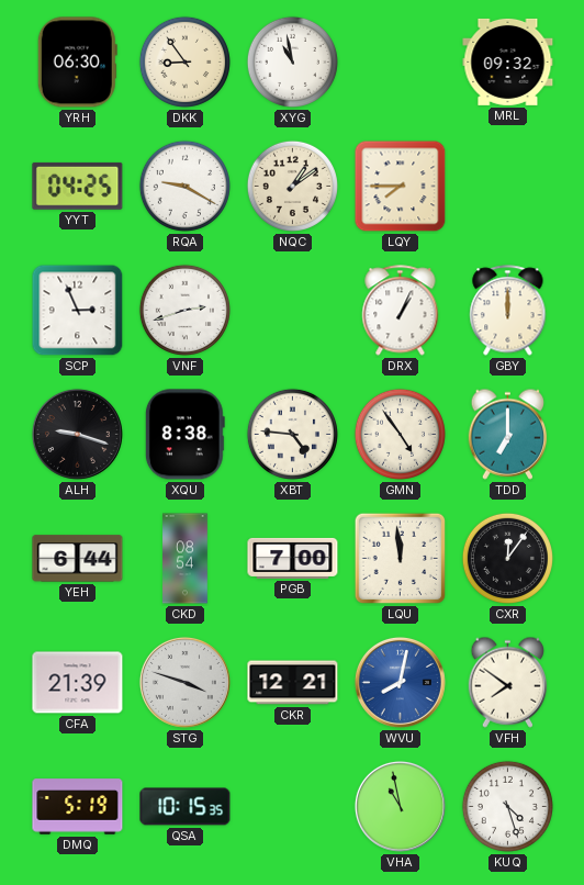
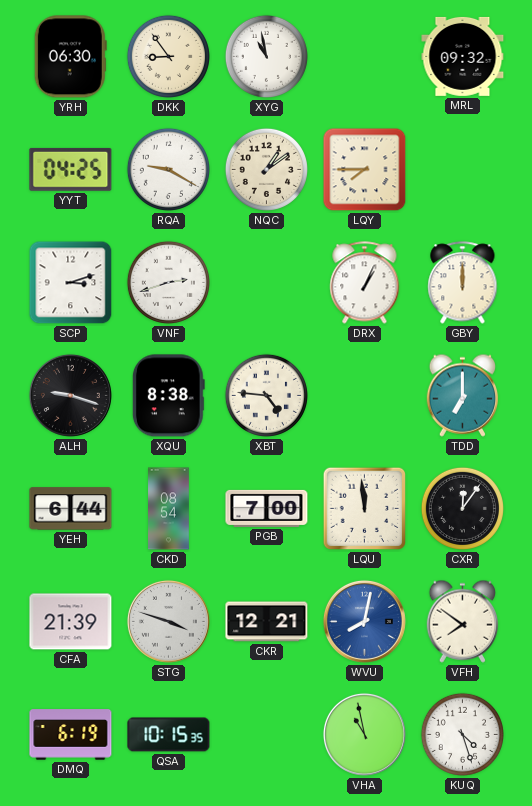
SCP: 2:56 -> 3:12 (71, 283)
GMN: 4:54 -> none (400, 434)
DMQ: 5:19 -> 6:19 (71, 735)
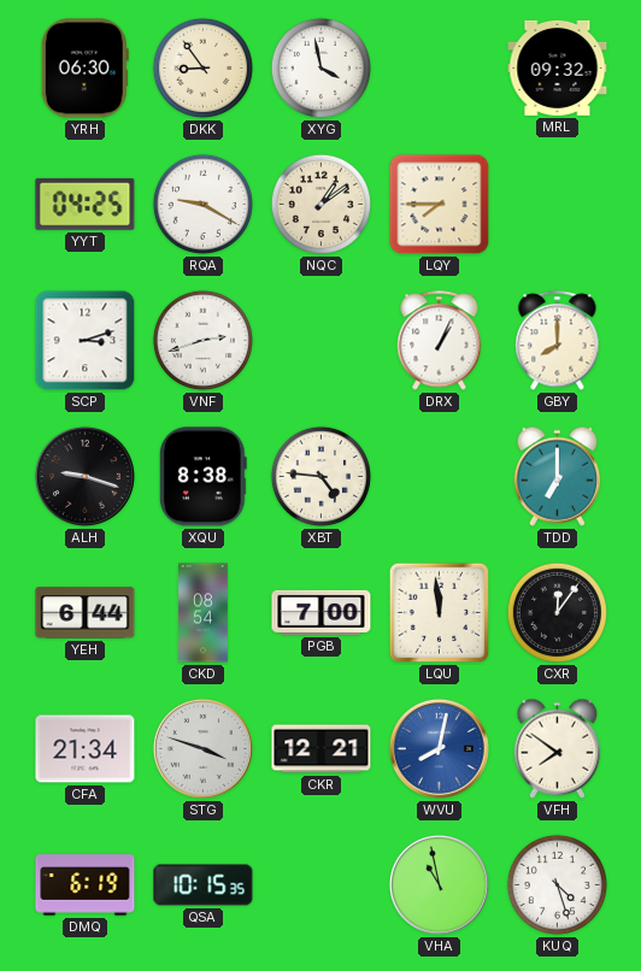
XYG: 10:58 -> 3:58 (320, 67)
GBY: 12:00 -> 8:00 (558, 341)
CFA: 21:39 -> 21:34 (86, 749)
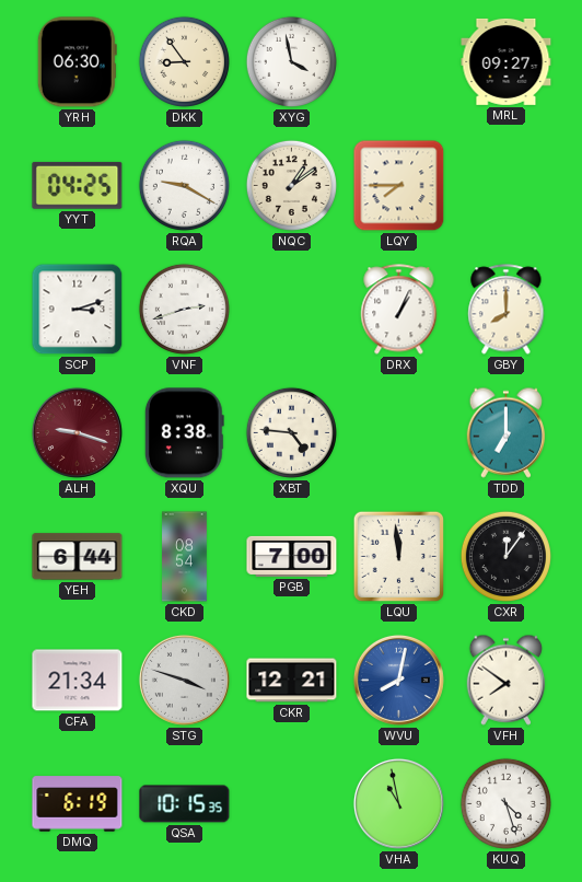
MRL: 09:32 -> 09:27 (507, 61)
ALH dial: black -> burgundy (77, 432)
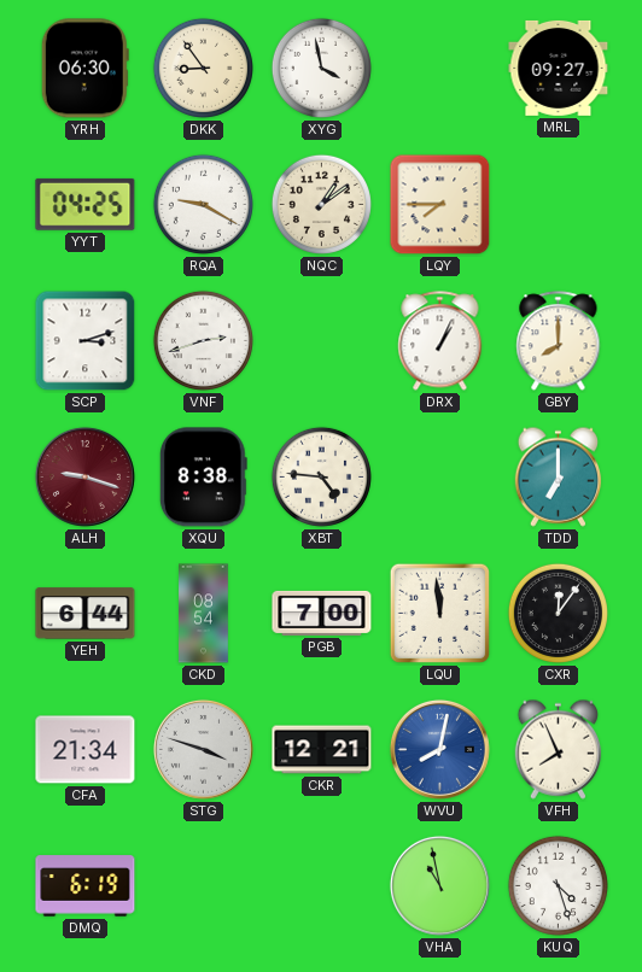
VFH: 7:51 -> 7:56 (559, 749)
QSA: 10:15 -> none (185, 804)
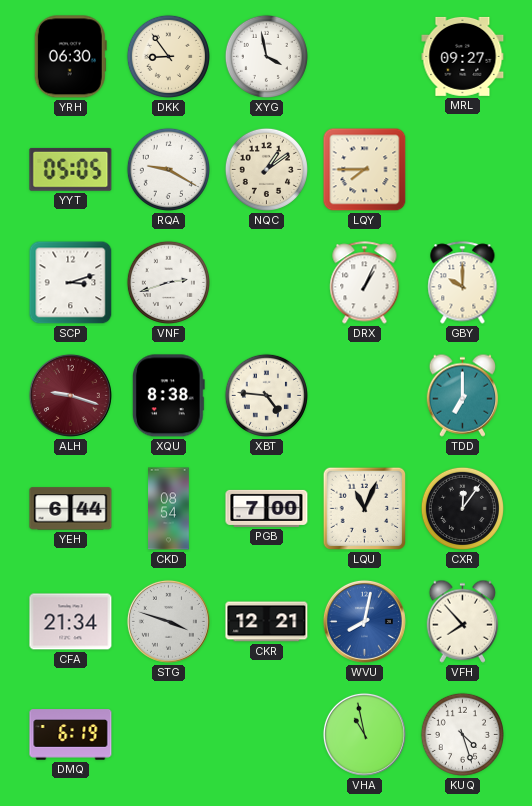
YYT: 04:25 -> 05:05 (71, 169)
GBY: 8:00 -> 10:00 (463, 283)
LQU: 11:59 -> 11:04 (365, 509)
VFH: 7:56 -> 7:53 (463, 621)
